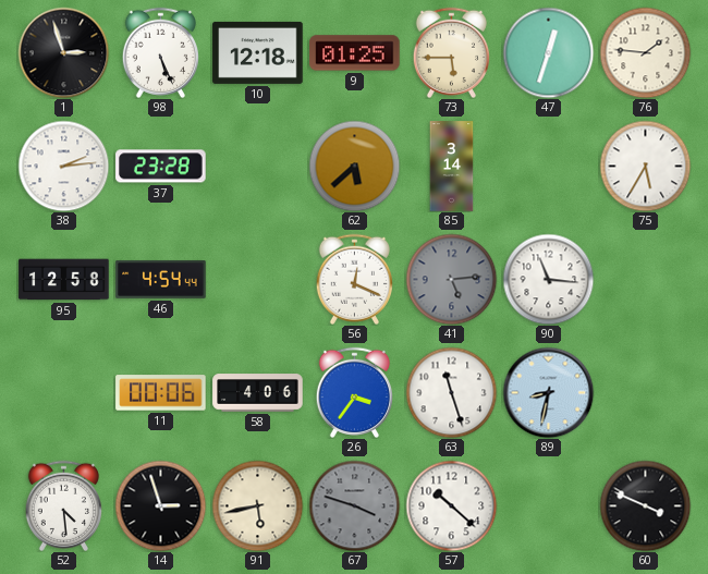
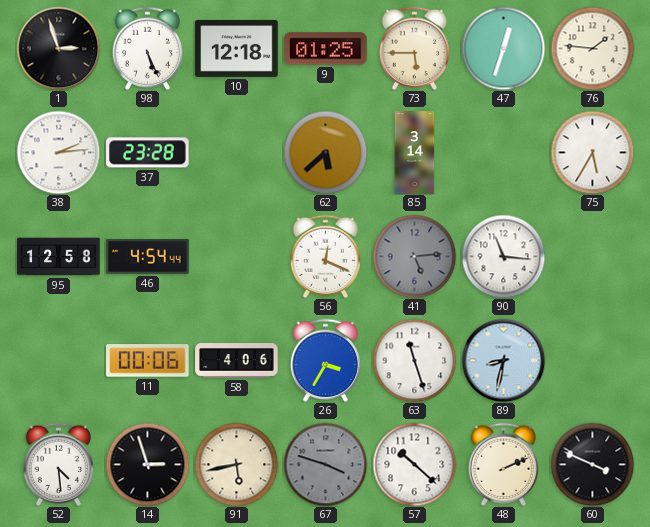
26: 3:36 -> 3:35 (325, 360)
48: none -> 2:11 (503, 464)
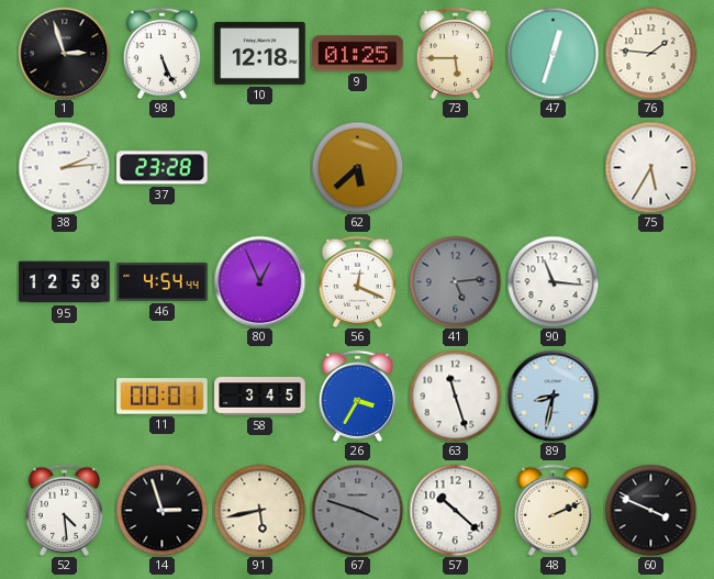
85: 3:14 -> none (415, 153)
80: none -> 12:56 (259, 281)
11: 00:06 -> 00:01 (163, 397)
58: 4:06 -> 3:45 (260, 397)
